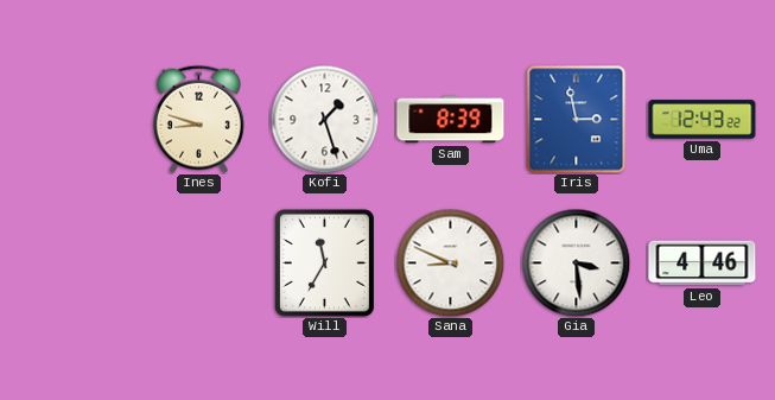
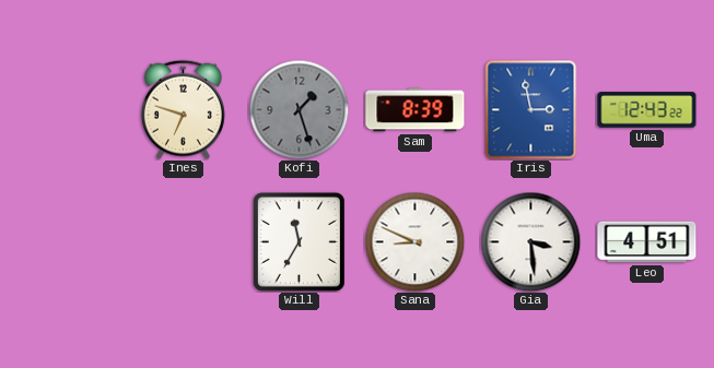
Ines: 8:48 -> 6:48 (183, 109)
Kofi dial: white -> grey (299, 109)
Leo: 4:46 -> 4:51 (647, 242)
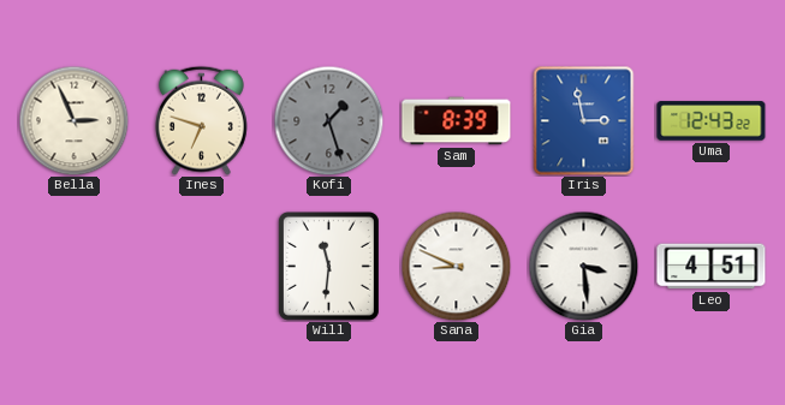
Bella: none -> 2:56 (73, 120)
Will: 11:35 -> 11:31 (328, 266)
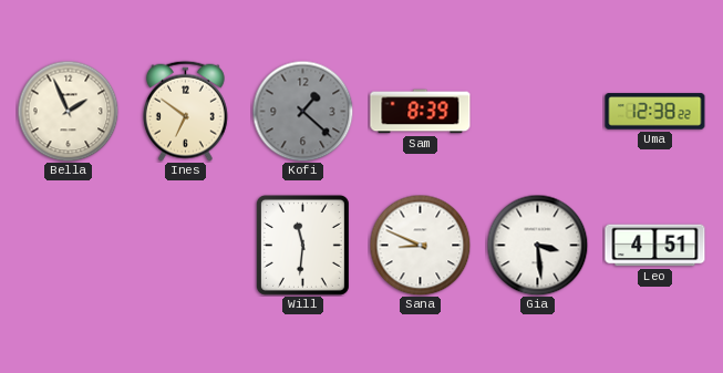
Bella: 2:56 -> 1:56 (68, 111)
Ines: 6:48 -> 6:51 (185, 111)
Kofi: 1:27 -> 1:22 (302, 111)
Iris: 2:58 -> none (584, 121)
Uma: 12:43 -> 12:38 (655, 112)
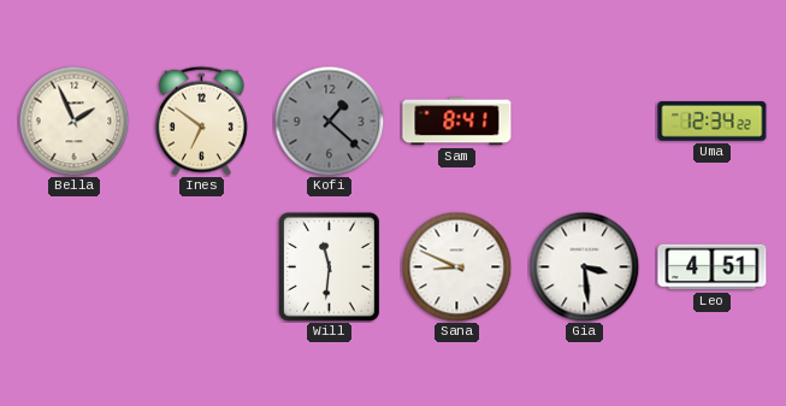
Sam: 8:39 -> 8:41 (457, 122)
Uma: 12:38 -> 12:34 (713, 122)
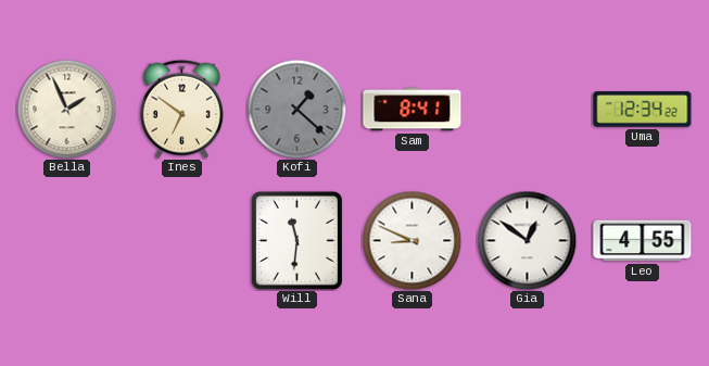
Gia: 3:29 -> 12:51 (527, 240)
Leo: 4:51 -> 4:55 (643, 241)
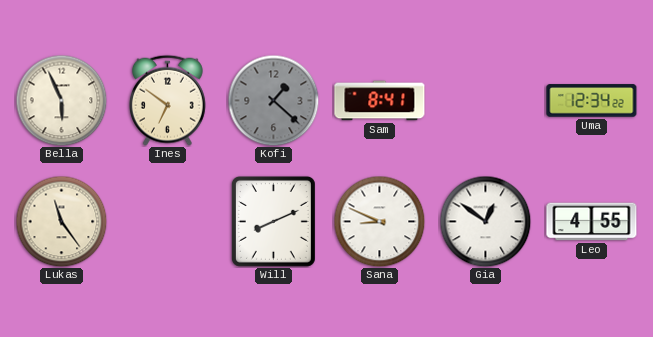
Bella: 1:56 -> 5:56 (61, 100)
Lukas: none -> 11:24 (61, 221)
Will: 11:31 -> 8:11 (273, 221)
